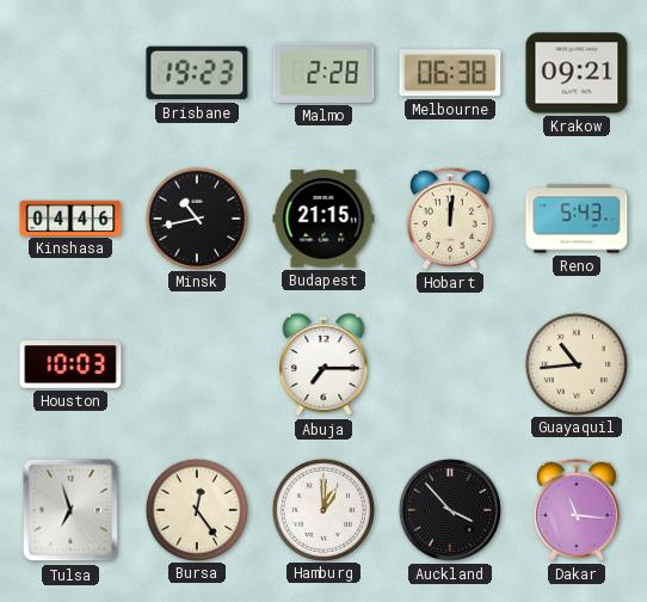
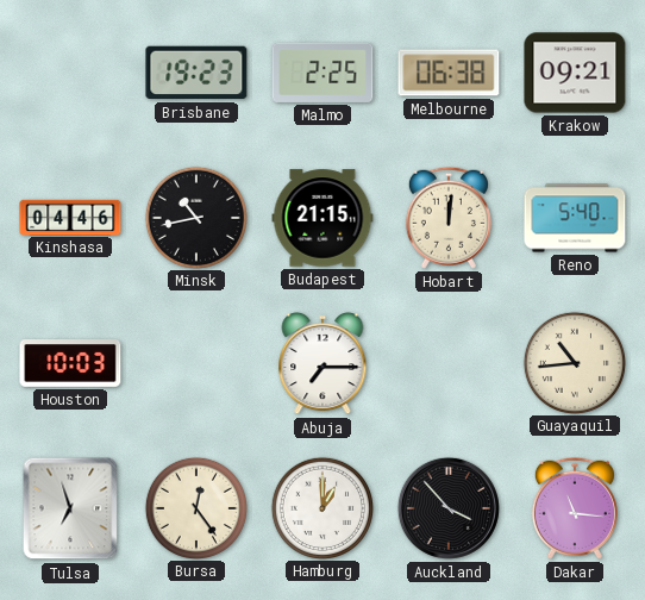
Malmo: 2:28 -> 2:25 (322, 73)
Reno: 5:43 -> 5:40 (575, 218)
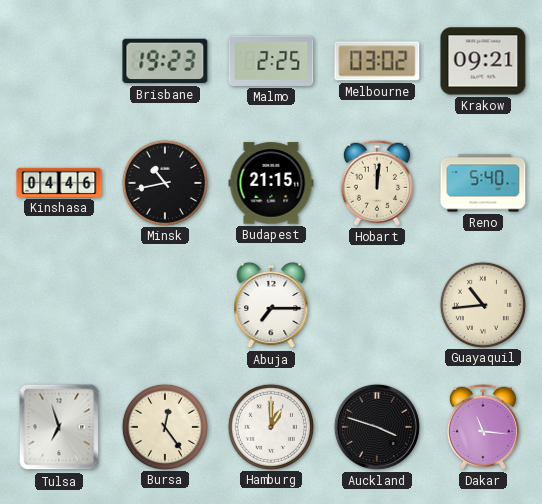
Melbourne: 06:38 -> 03:02 (377, 61)
Houston: 10:03 -> none (70, 364)
Auckland: 3:53 -> 3:48 (377, 427)
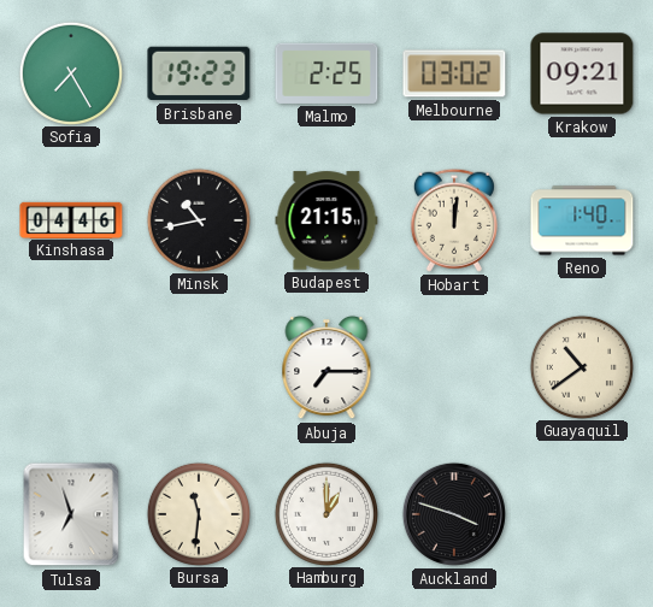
Sofia: none -> 7:25 (70, 72)
Reno: 5:40 -> 1:40 (582, 220)
Guayaquil: 10:44 -> 10:39 (581, 366)
Bursa: 12:24 -> 11:31 (198, 513)
Dakar: 11:16 -> none (483, 427)
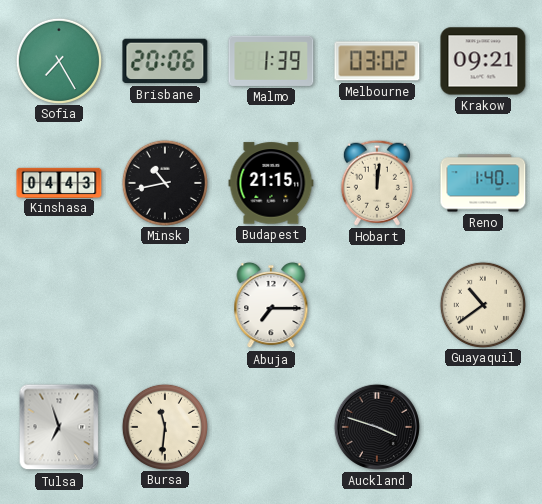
Brisbane: 19:23 -> 20:06 (165, 61)
Malmo: 2:25 -> 1:39 (271, 61)
Kinshasa: 04:46 -> 04:43 (59, 182)
Hamburg: 1:00 -> none (325, 513)
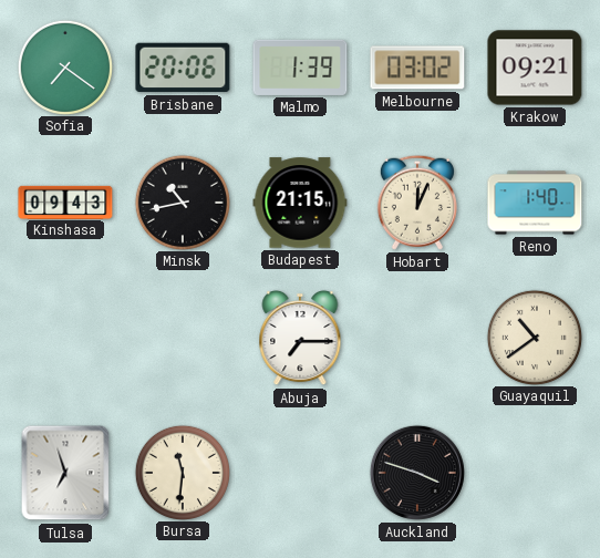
Sofia: 7:25 -> 7:21 (64, 66)
Kinshasa: 04:43 -> 09:43 (65, 201)
Hobart: 12:01 -> 12:04 (417, 203)
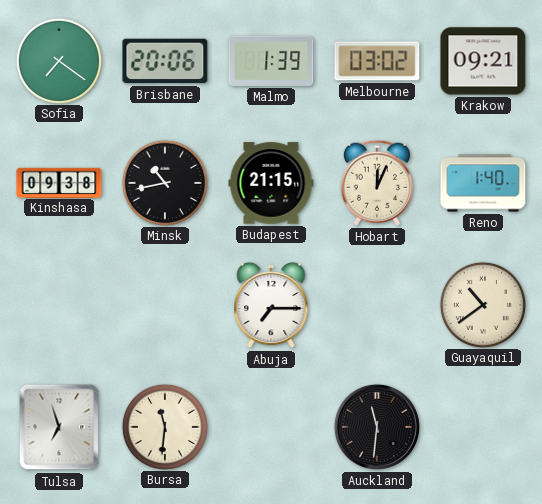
Kinshasa: 09:43 -> 09:38 (59, 182)
Auckland: 3:48 -> 11:31 (377, 427)
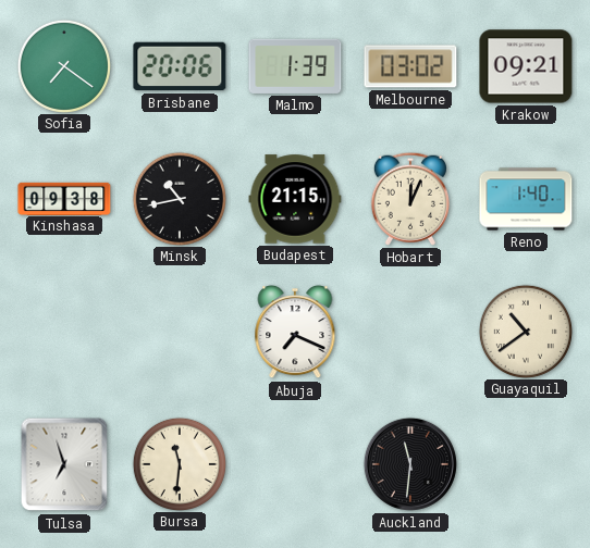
Abuja: 7:15 -> 7:19 (295, 332)
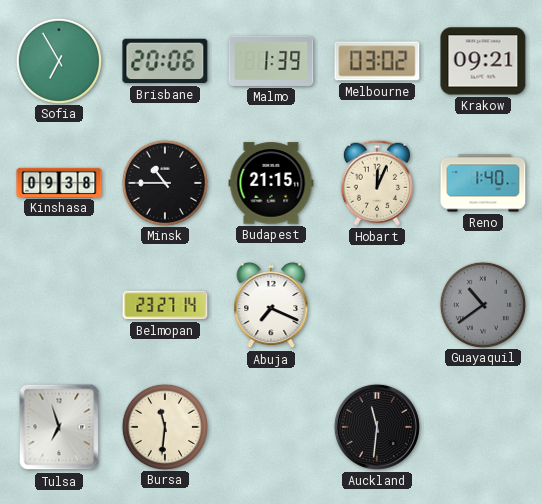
Sofia: 7:21 -> 6:55 (58, 60)
Minsk: 10:43 -> 10:45 (164, 182)
Belmopan: none -> 23:27 (165, 305)
Guayaquil dial: cream -> grey (482, 304)
